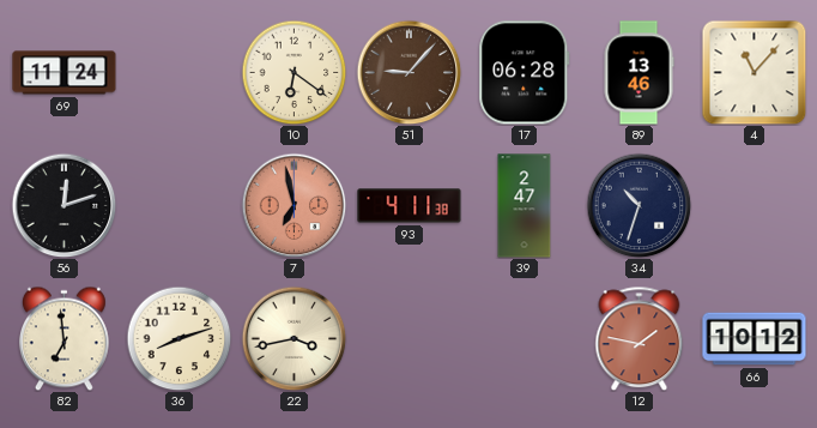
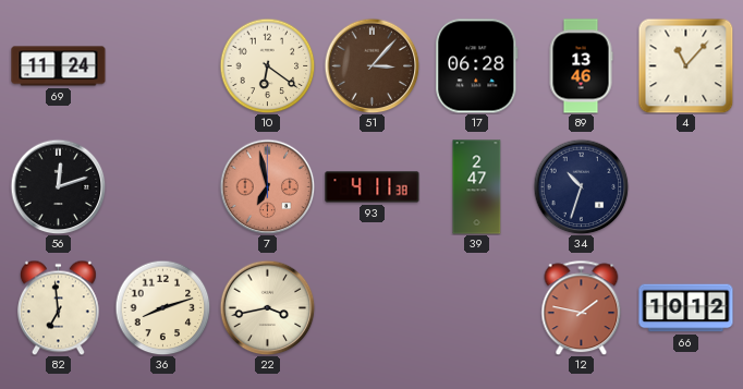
51: 9:07 -> 3:07 (371, 65)
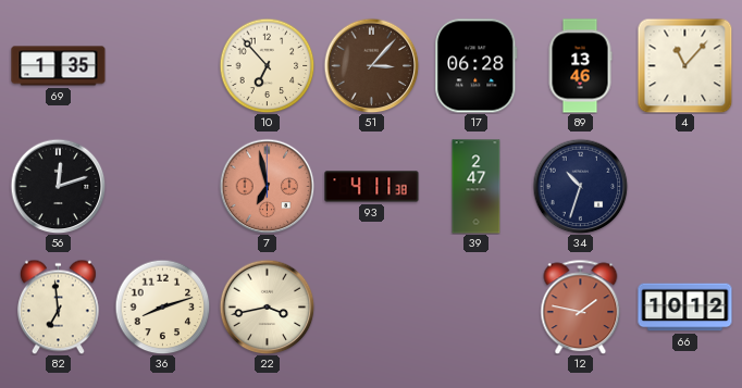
69: 11:24 -> 1:35 (59, 66)
10: 6:21 -> 6:53 (267, 65)
